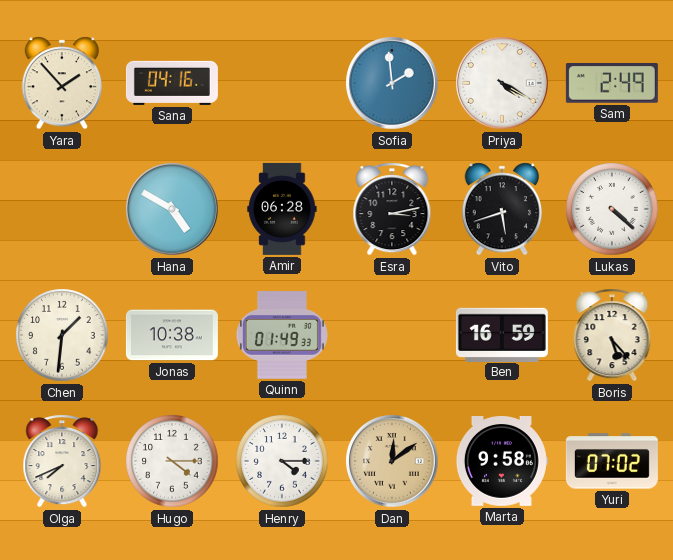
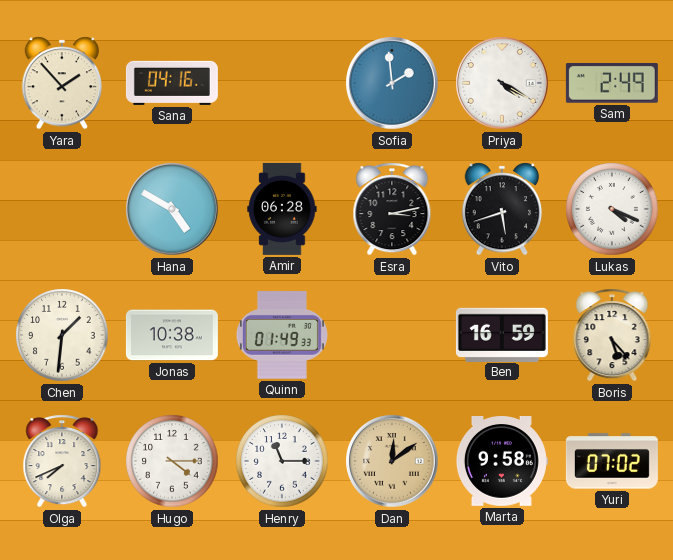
Lukas: 4:22 -> 4:19 (612, 209)
Henry: 4:15 -> 11:15 (282, 461)
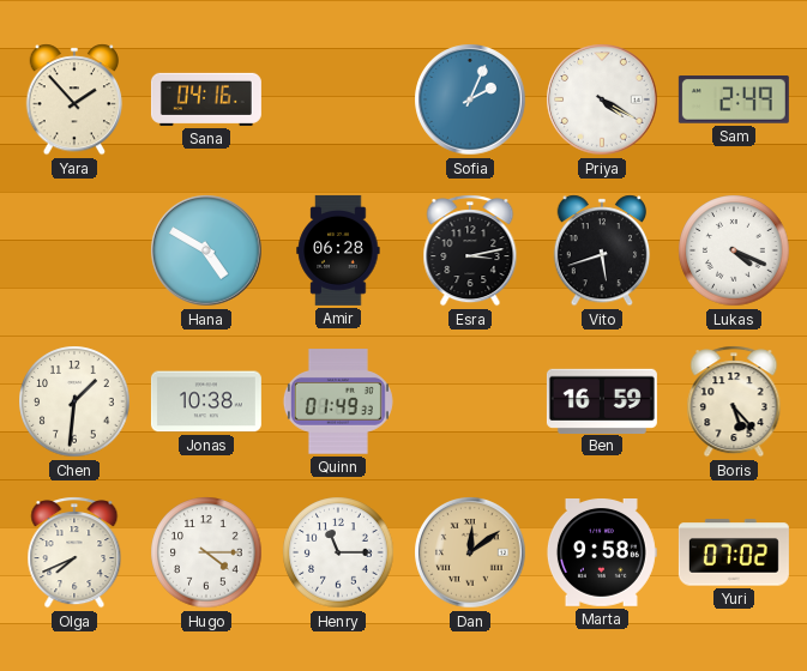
Sofia: 1:59 -> 2:04 (470, 99)
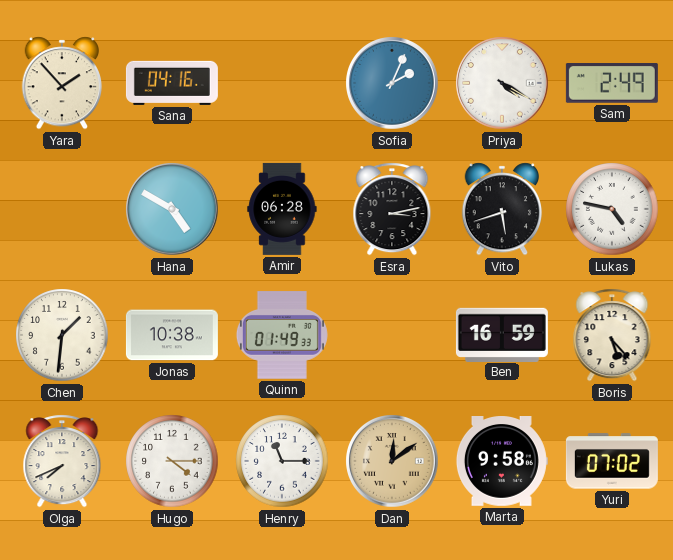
Lukas: 4:19 -> 4:47 (612, 209)
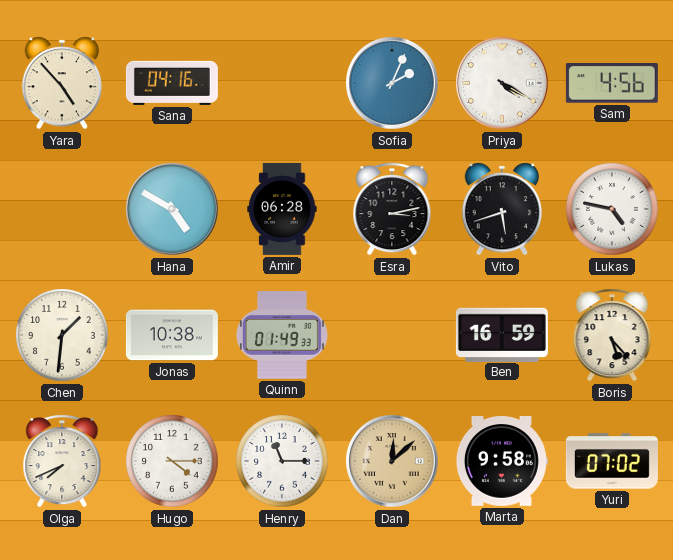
Yara: 1:53 -> 4:53 (62, 83)
Sam: 2:49 -> 4:56 (612, 84)
Dan: 12:09 -> 12:08 (392, 461)
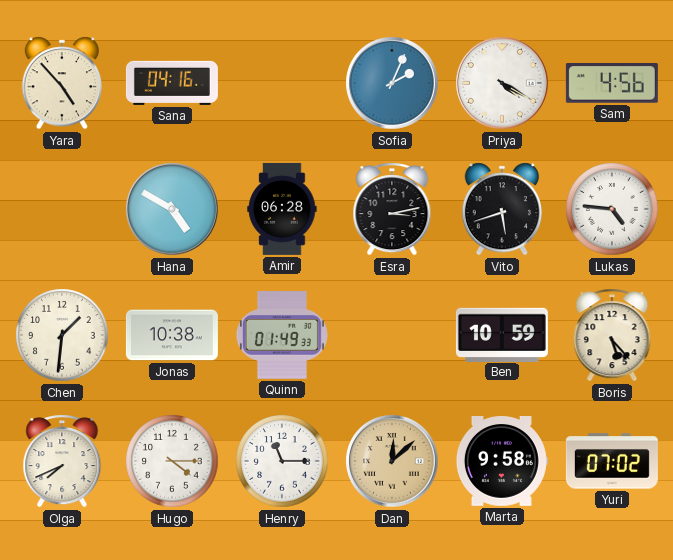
Lukas: 4:47 -> 4:46 (612, 209)
Ben: 16:59 -> 10:59 (502, 334)
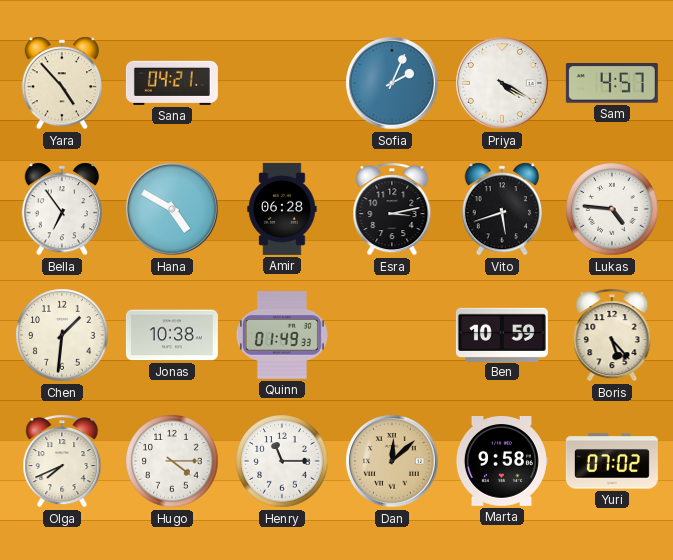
Sana: 04:16 -> 04:21 (172, 83)
Sam: 4:56 -> 4:57 (612, 84)
Bella: none -> 6:54 (62, 209)
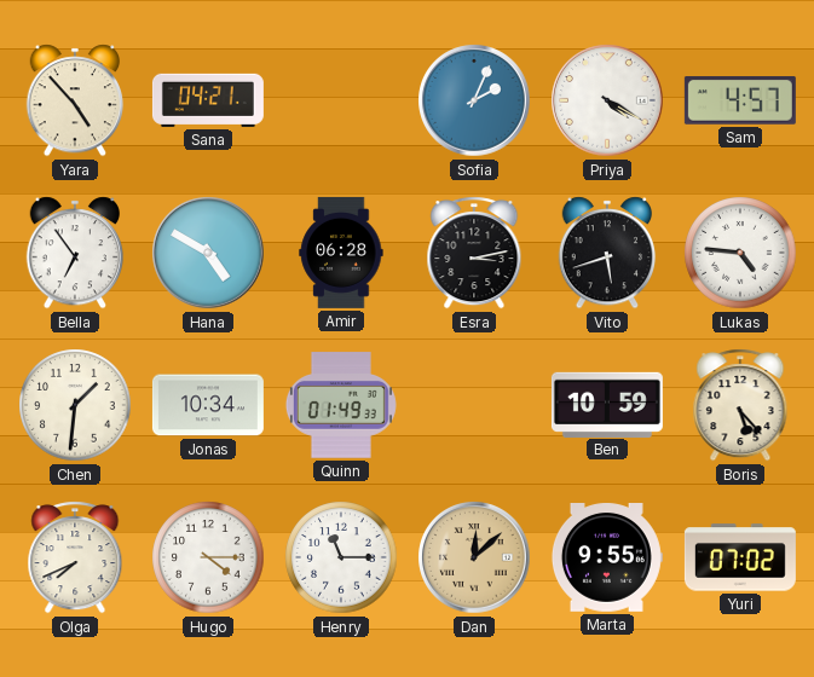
Jonas: 10:38 -> 10:34 (208, 405)
Marta: 9:58 -> 9:55 (606, 559)
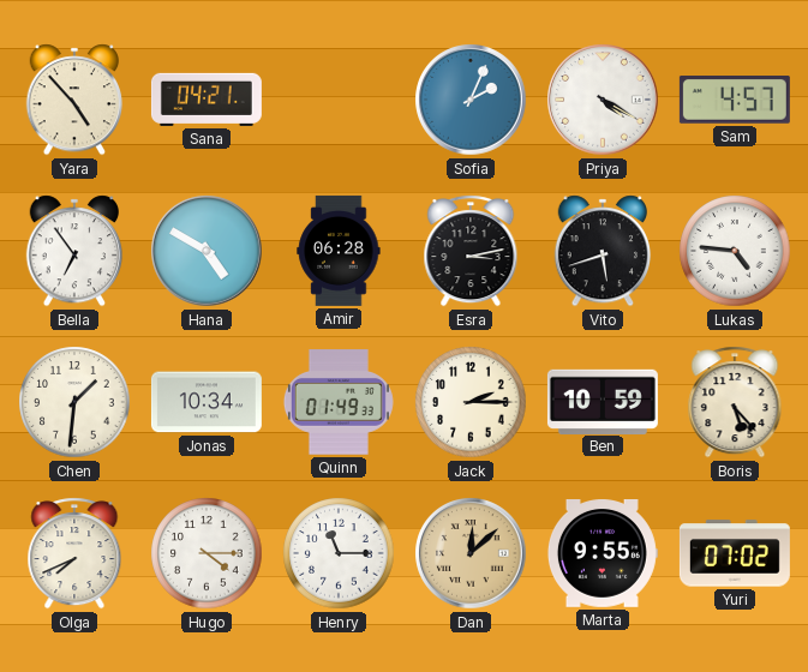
Jack: none -> 2:15 (471, 402)
